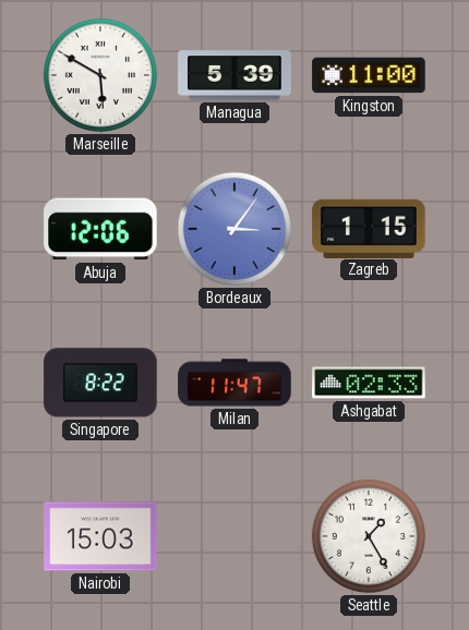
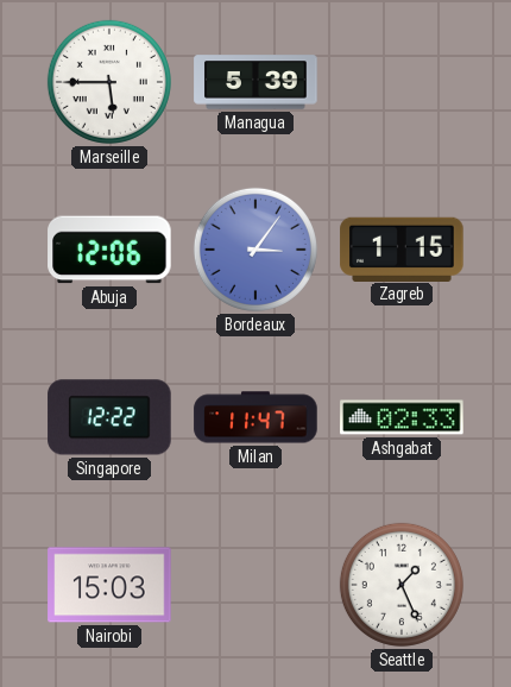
Marseille: 5:50 -> 5:45 (109, 82)
Kingston: 11:00 -> none (369, 75)
Singapore: 8:22 -> 12:22 (109, 417)
Seattle: 1:25 -> 1:26 (402, 585)
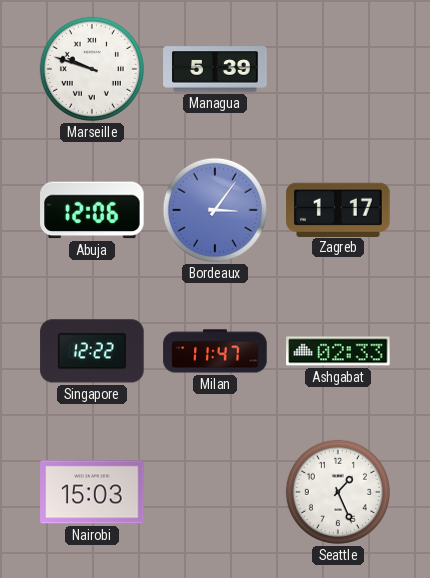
Marseille: 5:45 -> 9:48 (92, 69)
Zagreb: 1:15 -> 1:17 (338, 209)
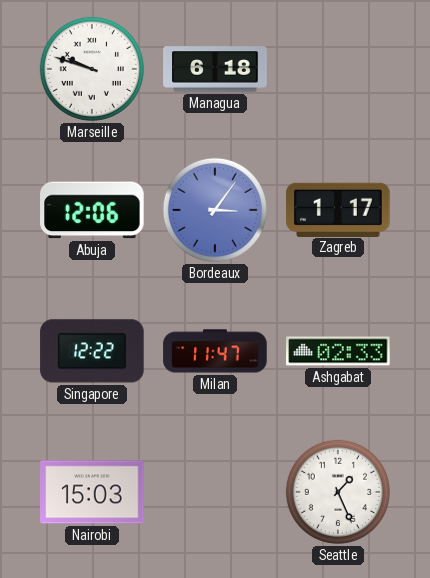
Managua: 5:39 -> 6:18 (215, 69)
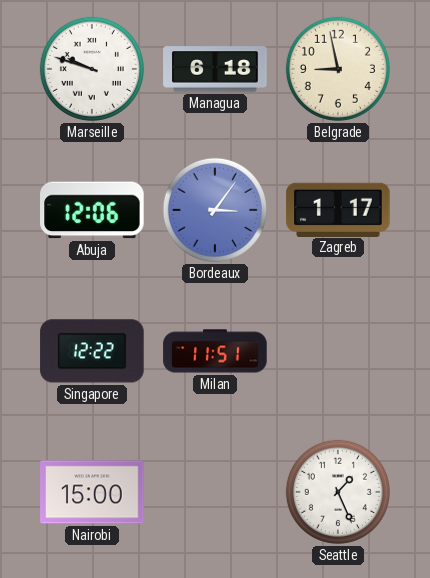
Belgrade: none -> 8:58 (338, 69)
Milan: 11:47 -> 11:51 (215, 351)
Ashgabat: 02:33 -> none (338, 351)
Nairobi: 15:03 -> 15:00 (92, 492)
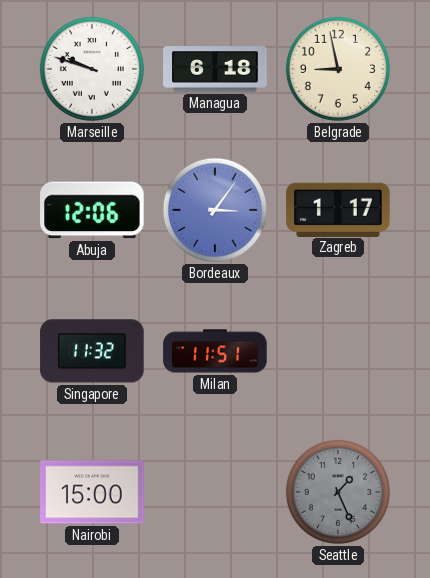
Singapore: 12:22 -> 11:32 (92, 351)
Seattle dial: white -> grey (338, 492)
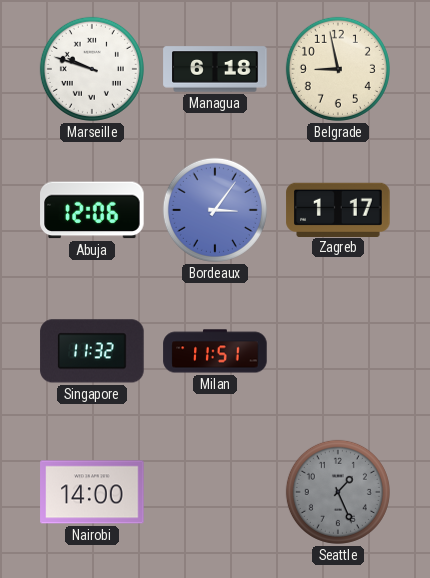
Nairobi: 15:00 -> 14:00 (92, 492)
